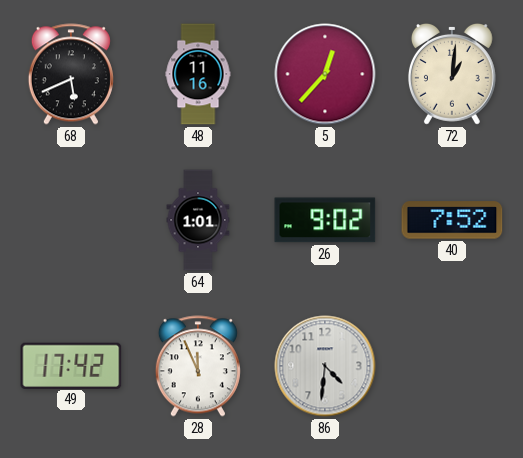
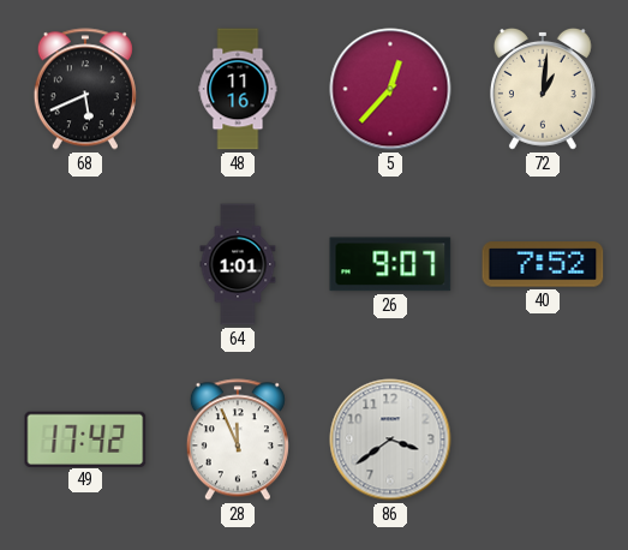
26: 9:02 -> 9:07 (390, 264)
86: 4:31 -> 3:39 (390, 440)
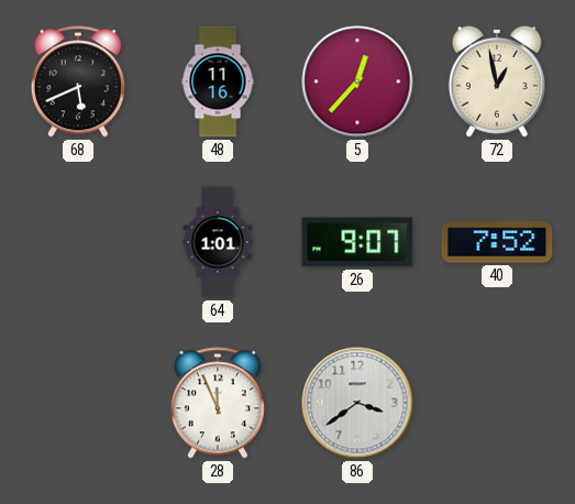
72: 1:01 -> 12:58 (497, 81)
49: 17:42 -> none (85, 438)
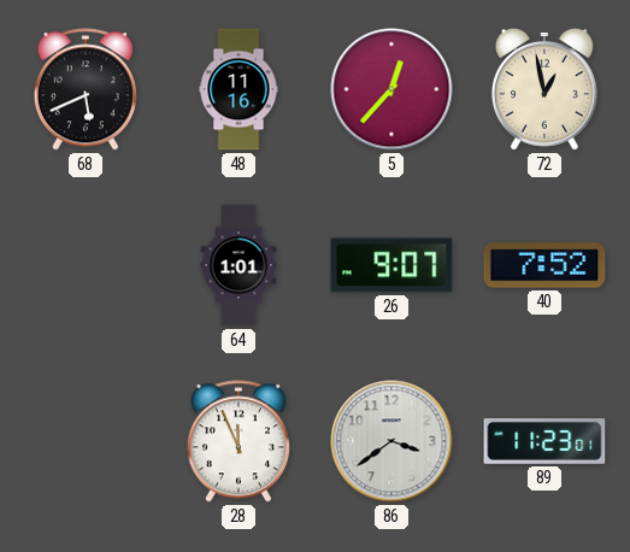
89: none -> 11:23 (544, 442)
